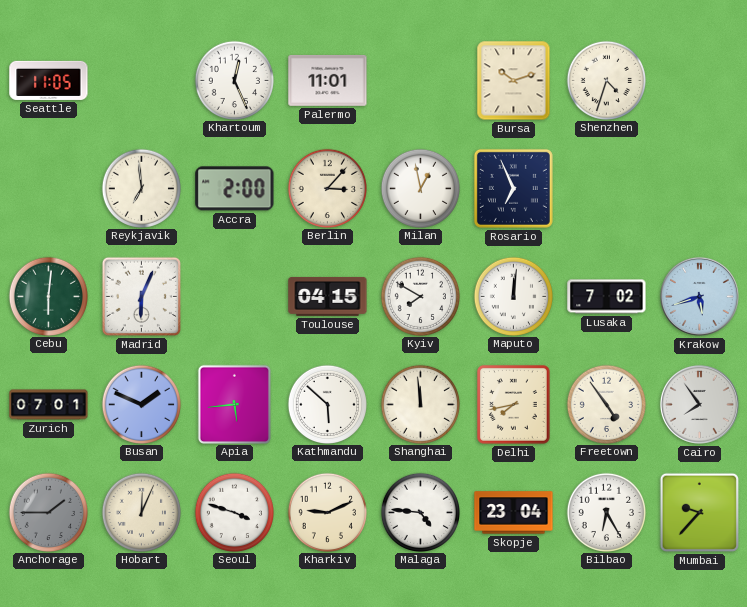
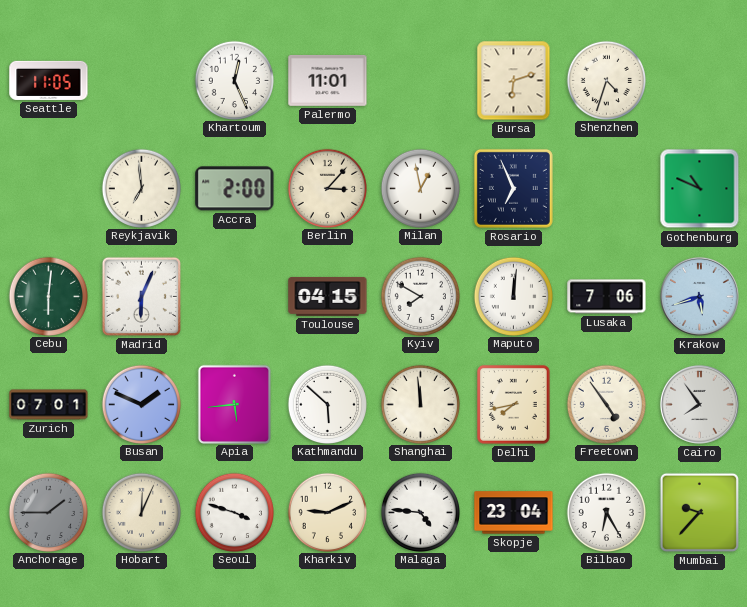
Bursa: 10:12 -> 6:12 (514, 81)
Gothenburg: none -> 10:49 (700, 189)
Lusaka: 7:02 -> 7:06 (607, 297)
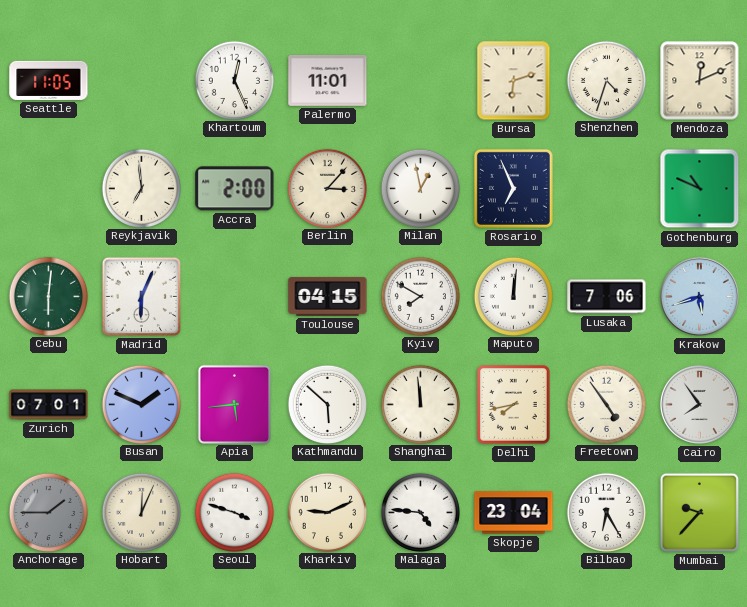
Mendoza: none -> 12:11 (700, 81)
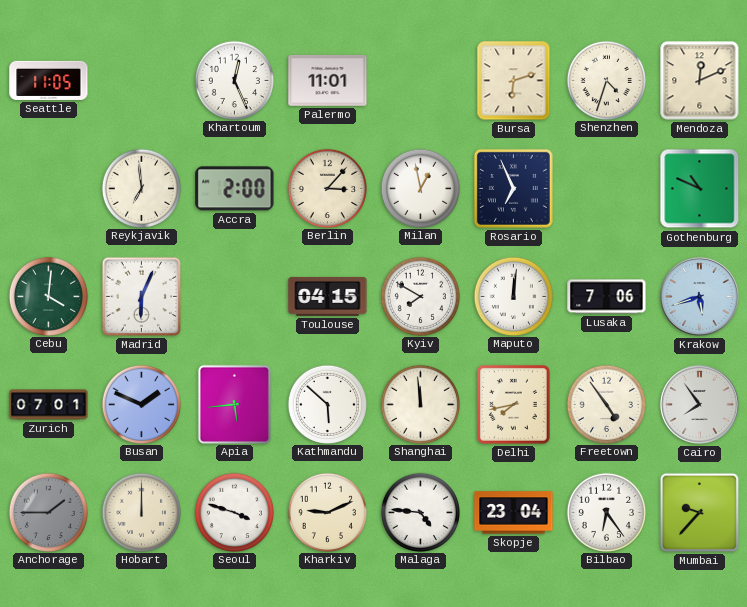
Cebu: 6:01 -> 4:01 (48, 296)
Hobart: 12:04 -> 12:00 (141, 512)
Bilbao: 6:25 -> 6:24 (606, 512)
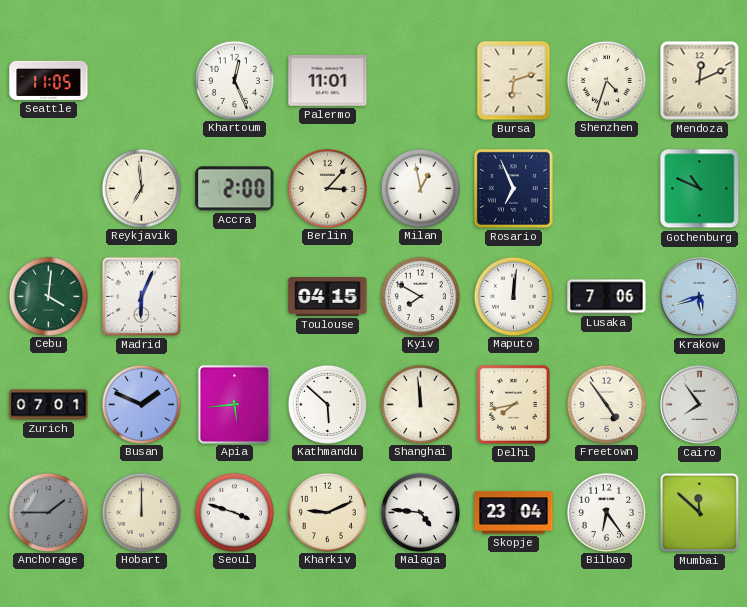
Mumbai: 9:37 -> 11:52 (699, 512)
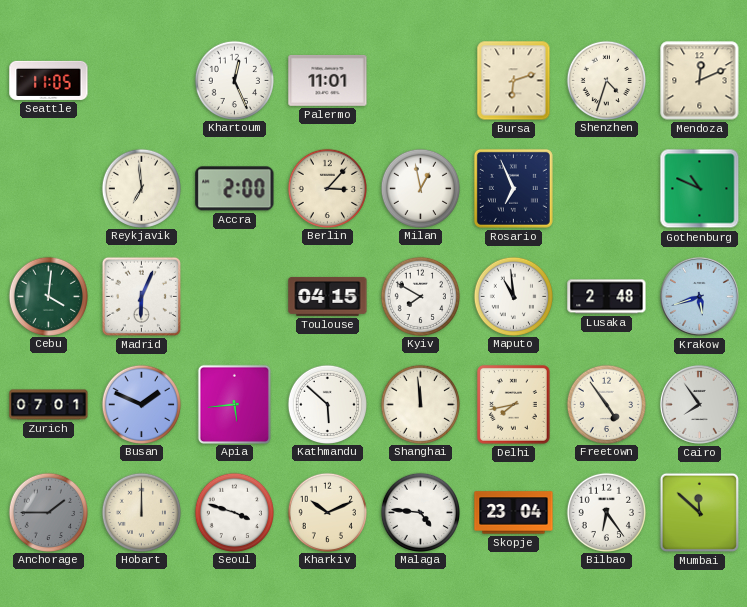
Maputo: 12:01 -> 10:59 (513, 296)
Lusaka: 7:06 -> 2:48 (607, 297)
Kharkiv: 9:11 -> 10:11 (327, 512)
